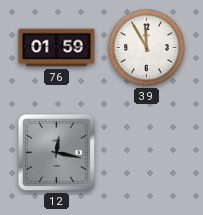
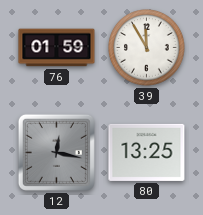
80: none -> 13:25 (147, 152)
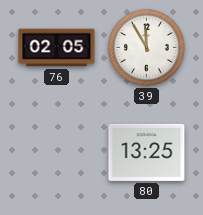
76: 01:59 -> 02:05 (57, 48)
12: 12:17 -> none (56, 152)
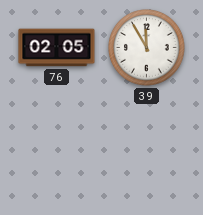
80: 13:25 -> none (147, 152)
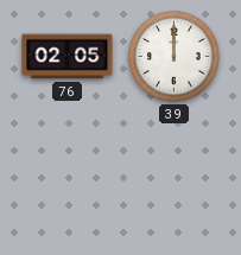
39: 11:55 -> 12:00 (175, 57)
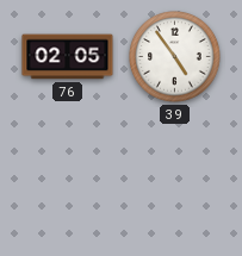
39: 12:00 -> 4:54 (175, 57)
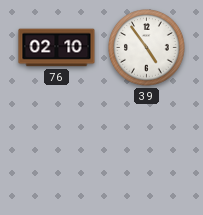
76: 02:05 -> 02:10 (57, 48)
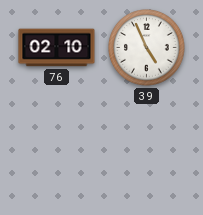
39: 4:54 -> 4:56 (147, 48)
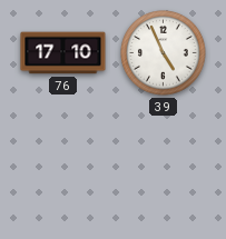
76: 02:10 -> 17:10 (63, 53)
